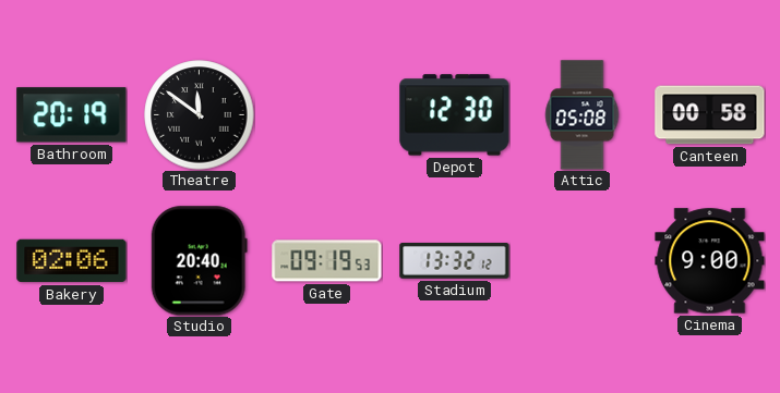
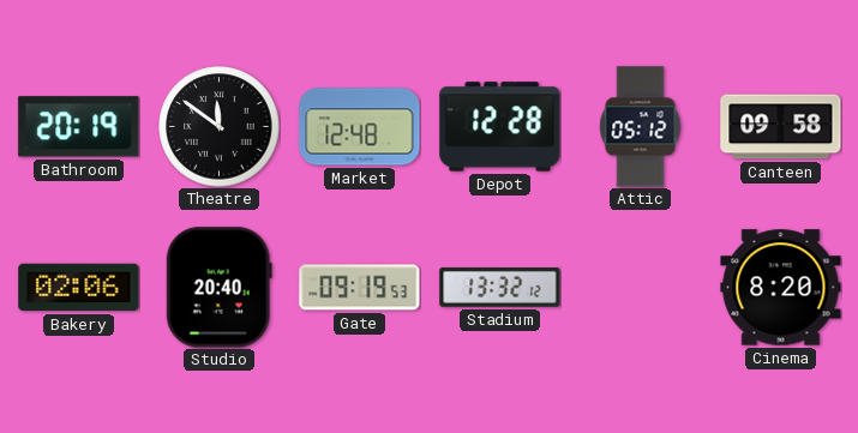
Market: none -> 12:48 (360, 127)
Depot: 12:30 -> 12:28 (500, 127)
Attic: 05:08 -> 05:12 (641, 127)
Canteen: 00:58 -> 09:58 (781, 127)
Cinema: 9:00 -> 8:20 (781, 288)
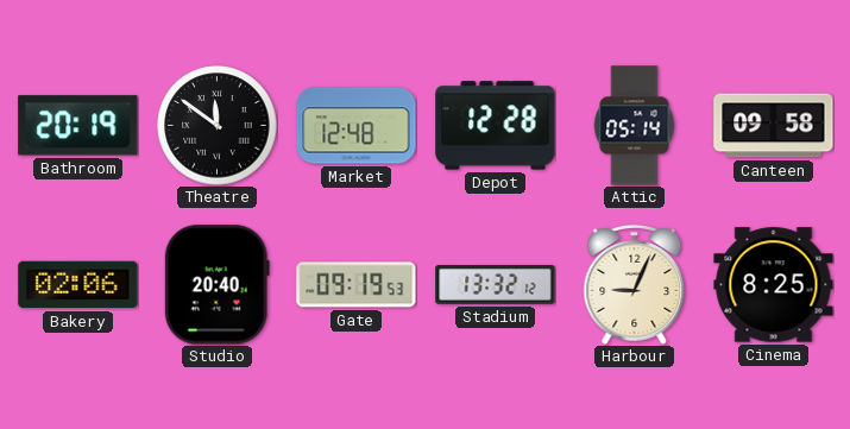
Attic: 05:12 -> 05:14 (635, 126)
Harbour: none -> 9:04 (635, 284)
Cinema: 8:20 -> 8:25 (774, 285)
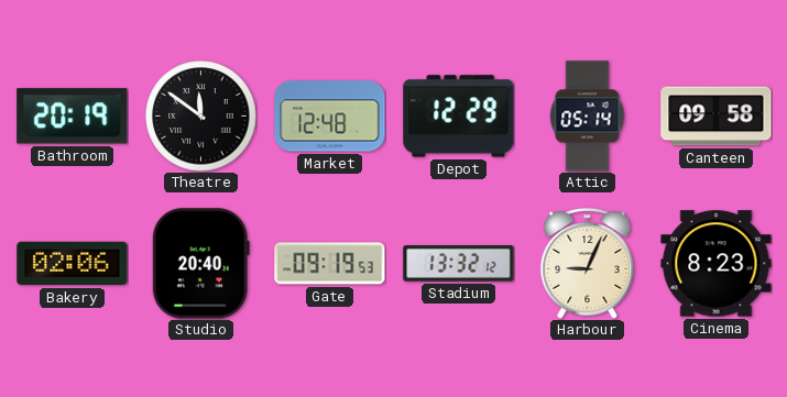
Depot: 12:28 -> 12:29 (459, 117)
Cinema: 8:25 -> 8:23 (717, 264)
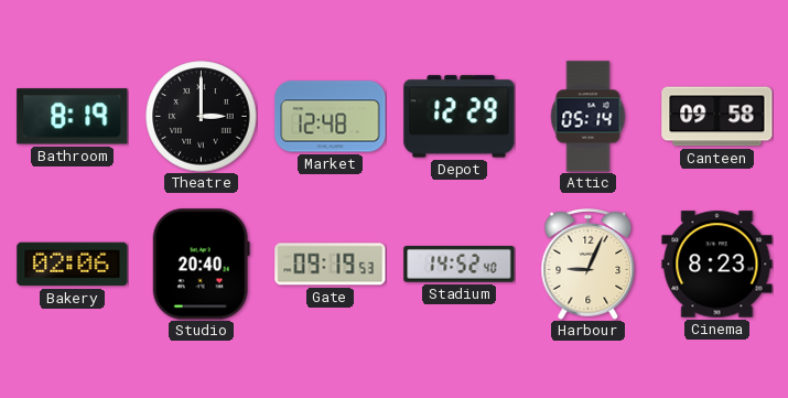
Bathroom: 20:19 -> 8:19 (73, 117)
Theatre: 11:51 -> 3:00 (202, 117)
Stadium: 13:32 -> 14:52 (460, 265)
